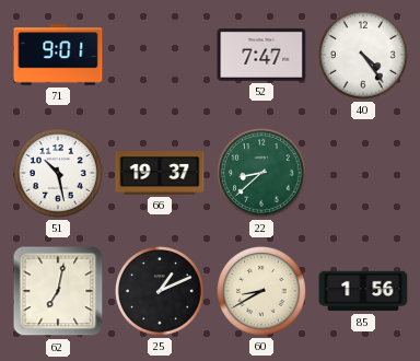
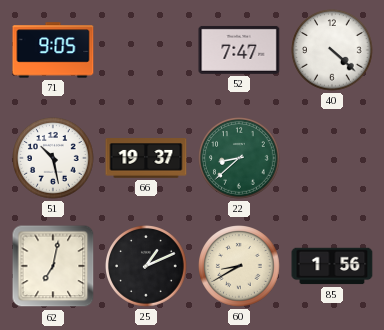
71: 9:01 -> 9:05 (53, 50)
40: 4:24 -> 4:22 (333, 51)
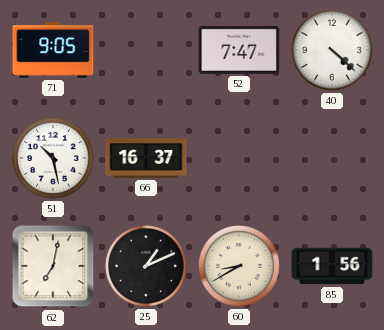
66: 19:37 -> 16:37 (146, 158)
22: 8:38 -> none (240, 159)
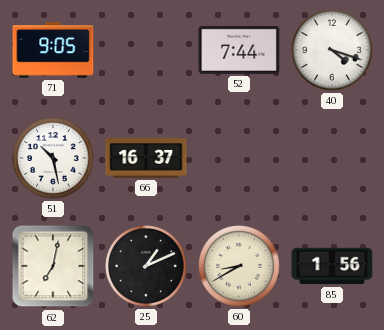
52: 7:47 -> 7:44 (239, 50)
40: 4:22 -> 4:18 (333, 51)
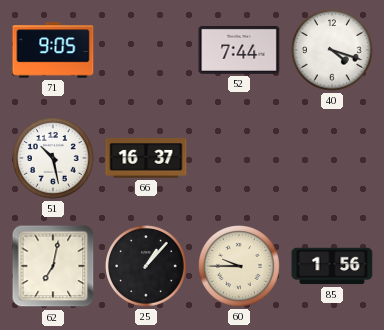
25: 1:11 -> 1:07 (147, 267)
60: 8:40 -> 9:45 (240, 267)
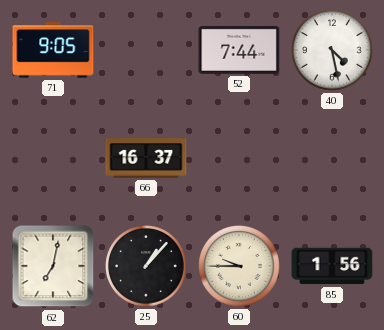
40: 4:18 -> 4:28 (333, 51)
51: 10:28 -> none (54, 159)
